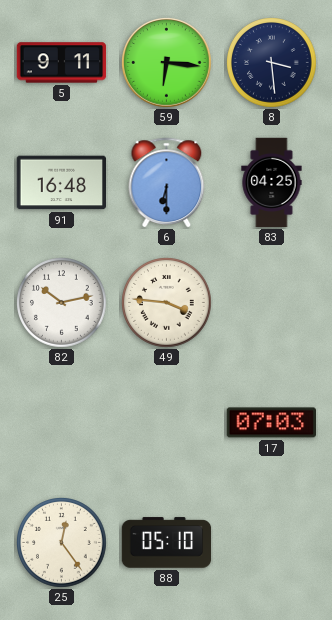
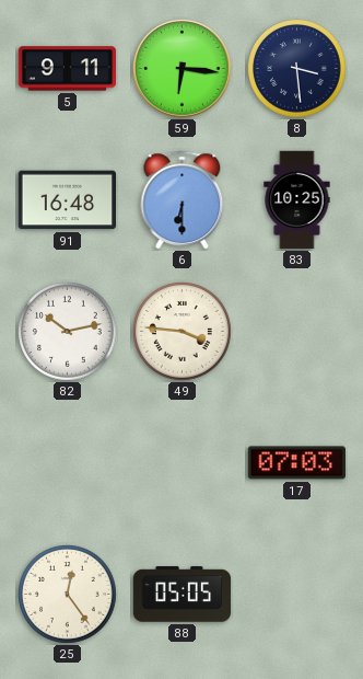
83: 04:25 -> 10:25 (297, 200)
88: 05:10 -> 05:05 (183, 595)
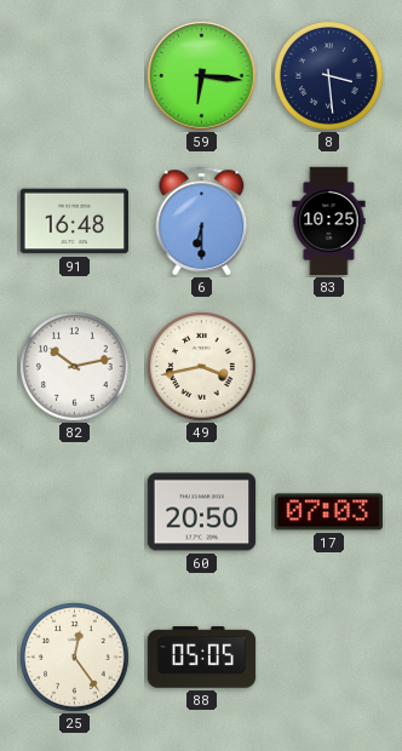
5: 9:11 -> none (68, 69)
49: 3:46 -> 3:43 (202, 367)
60: none -> 20:50 (202, 512)
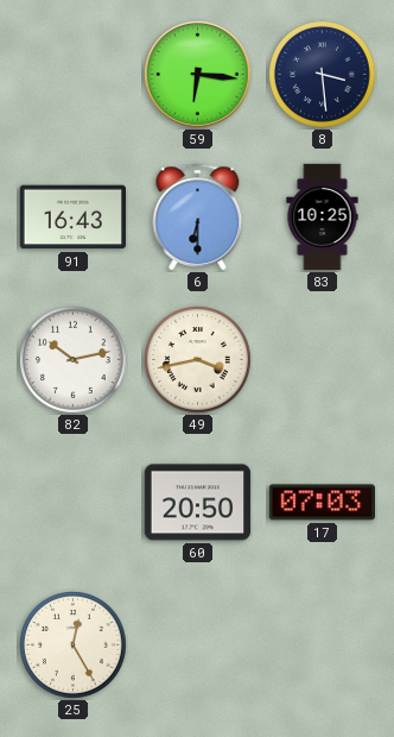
91: 16:48 -> 16:43 (74, 218)
25: 12:24 -> 12:25 (74, 645)
88: 05:05 -> none (202, 658)
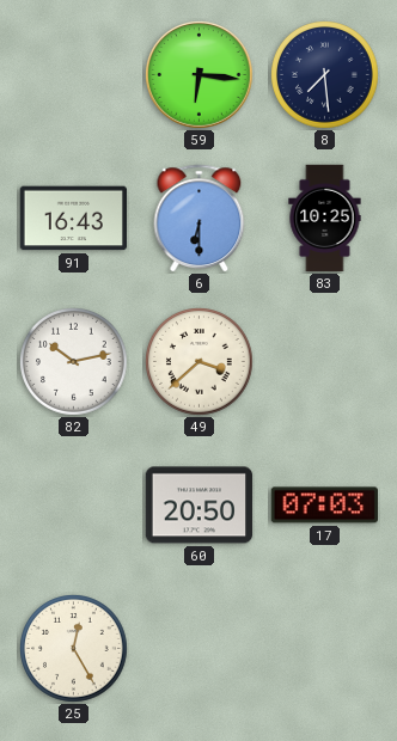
8: 3:29 -> 7:29 (325, 75)
49: 3:43 -> 3:38 (200, 362)
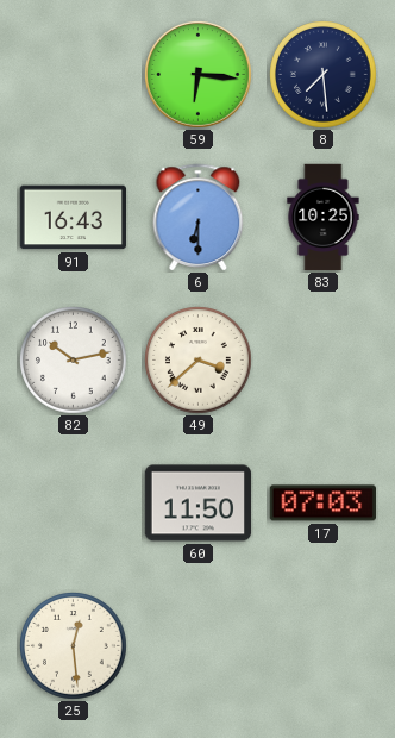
60: 20:50 -> 11:50 (199, 504)
25: 12:25 -> 12:29 (74, 646)
